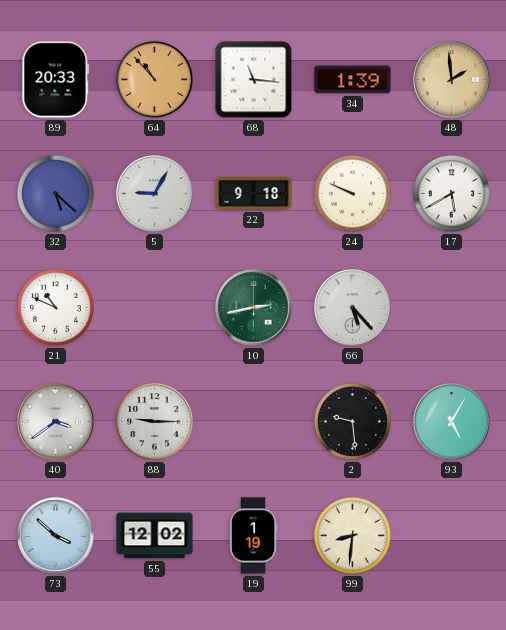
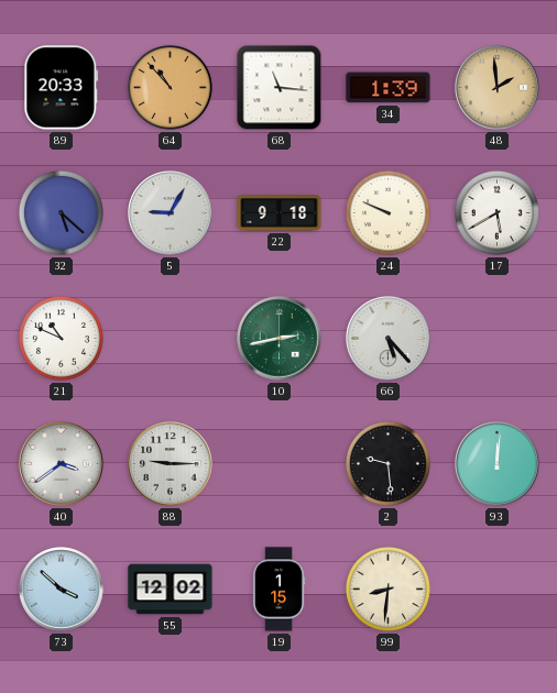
93: 5:05 -> 12:01 (498, 464)
19: 1:19 -> 1:15 (278, 590)
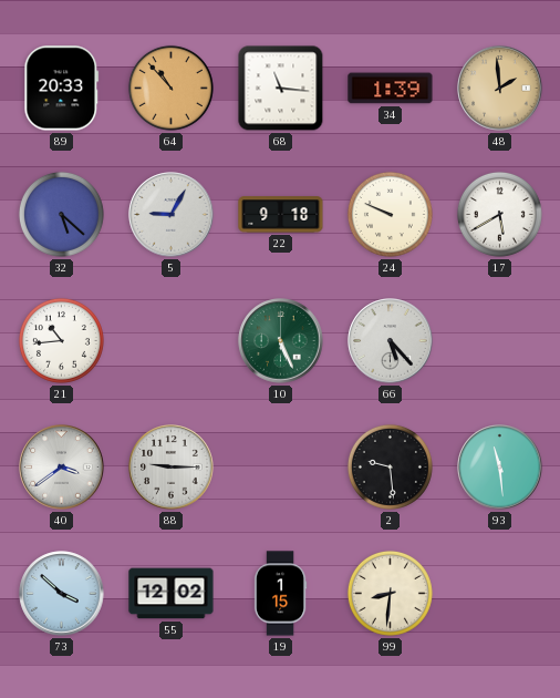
21: 10:49 -> 10:44 (61, 340)
10: 2:43 -> 5:26 (281, 341)
93: 12:01 -> 11:29 (500, 468)
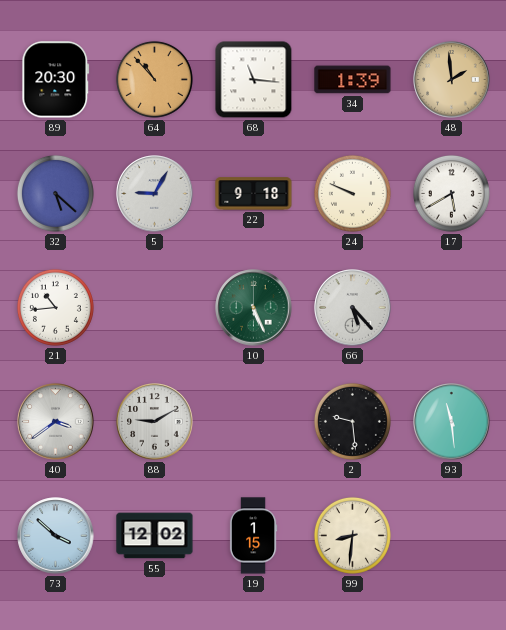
89: 20:33 -> 20:30 (56, 80)
88: 9:15 -> 9:10 (155, 422)
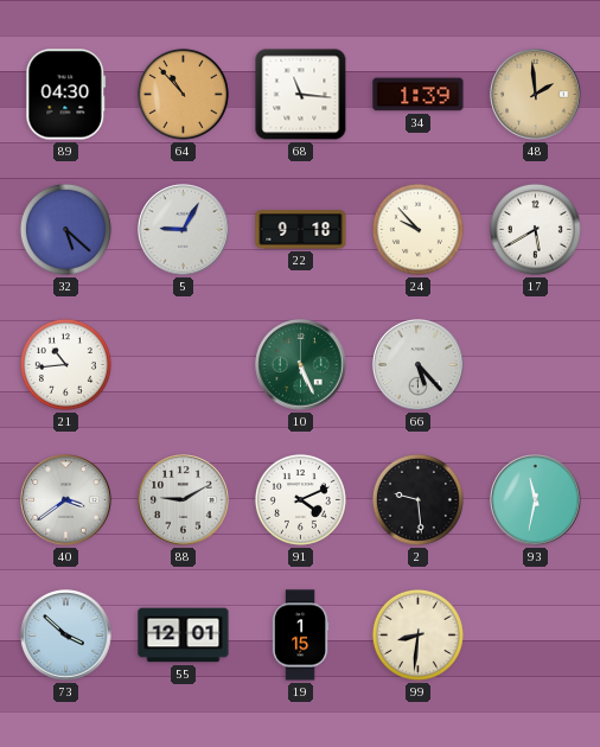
89: 20:30 -> 04:30 (66, 95)
24: 9:49 -> 9:53 (417, 229)
91: none -> 4:11 (300, 499)
93: 11:29 -> 11:32 (536, 500)
55: 12:02 -> 12:01 (184, 636)
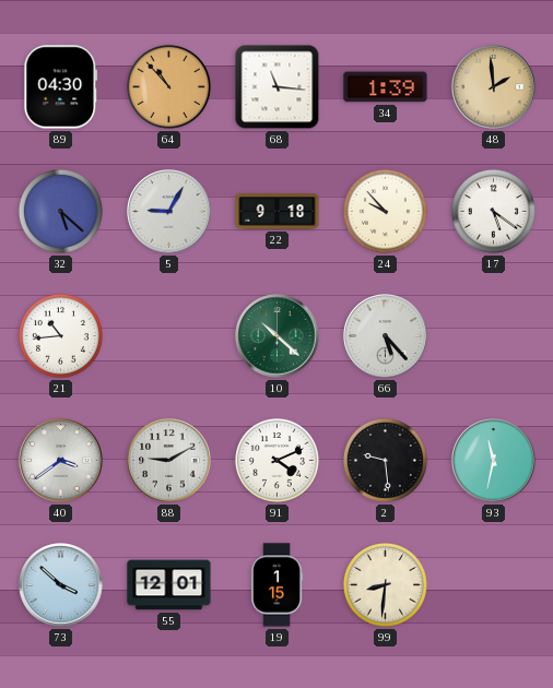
17: 5:40 -> 5:21 (493, 211)
10: 5:26 -> 10:22 (278, 336)
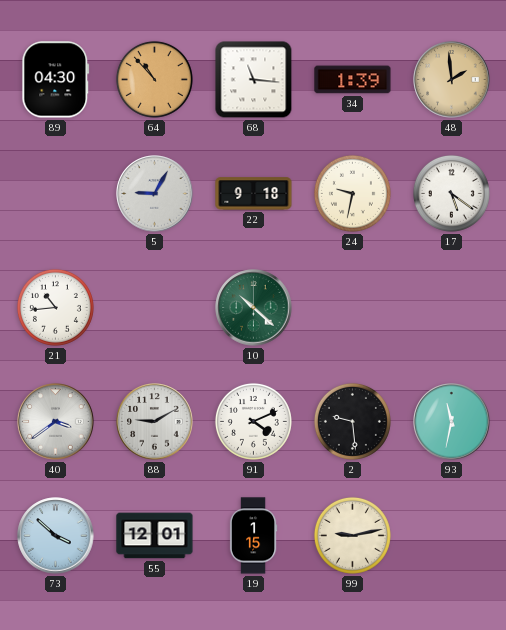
32: 5:22 -> none (60, 211)
24: 9:53 -> 9:32 (352, 193)
66: 5:23 -> none (386, 336)
99: 8:31 -> 9:13 (352, 535)
